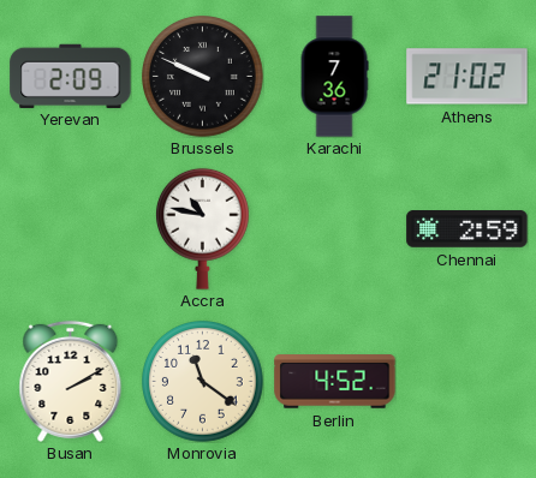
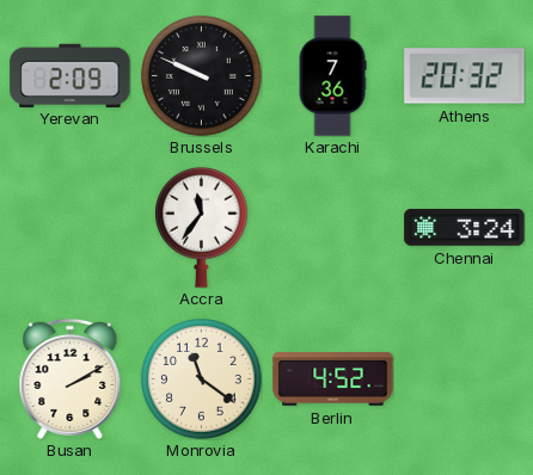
Athens: 21:02 -> 20:32 (465, 76)
Accra: 10:47 -> 11:36 (202, 227)
Chennai: 2:59 -> 3:24 (465, 228)
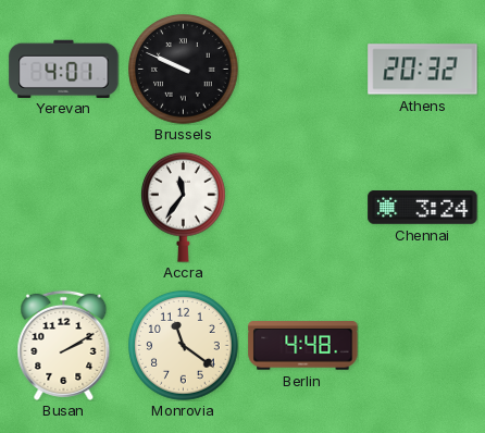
Yerevan: 2:09 -> 4:01 (64, 69)
Karachi: 7:36 -> none (332, 76)
Berlin: 4:52 -> 4:48 (303, 346)
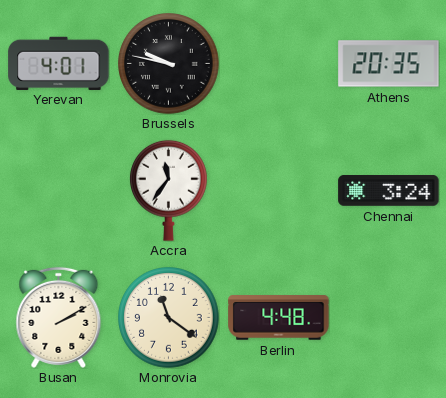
Brussels: 9:49 -> 9:47 (169, 64)
Athens: 20:32 -> 20:35 (389, 64)
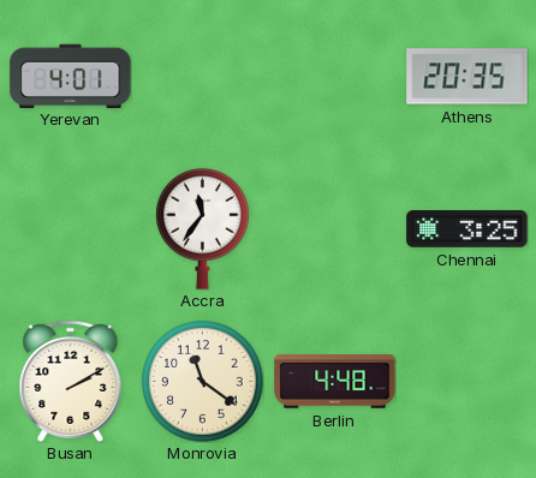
Brussels: 9:47 -> none (169, 64)
Chennai: 3:24 -> 3:25 (467, 229)
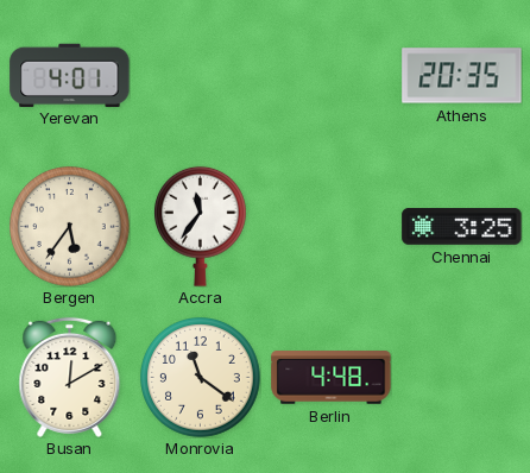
Bergen: none -> 5:36 (70, 227)
Busan: 2:10 -> 12:10 (70, 377)
